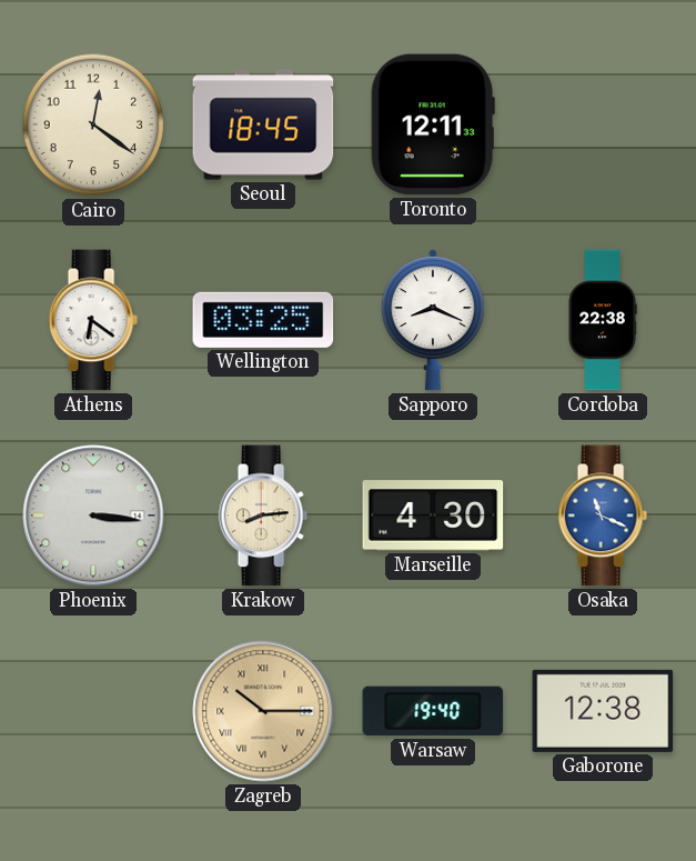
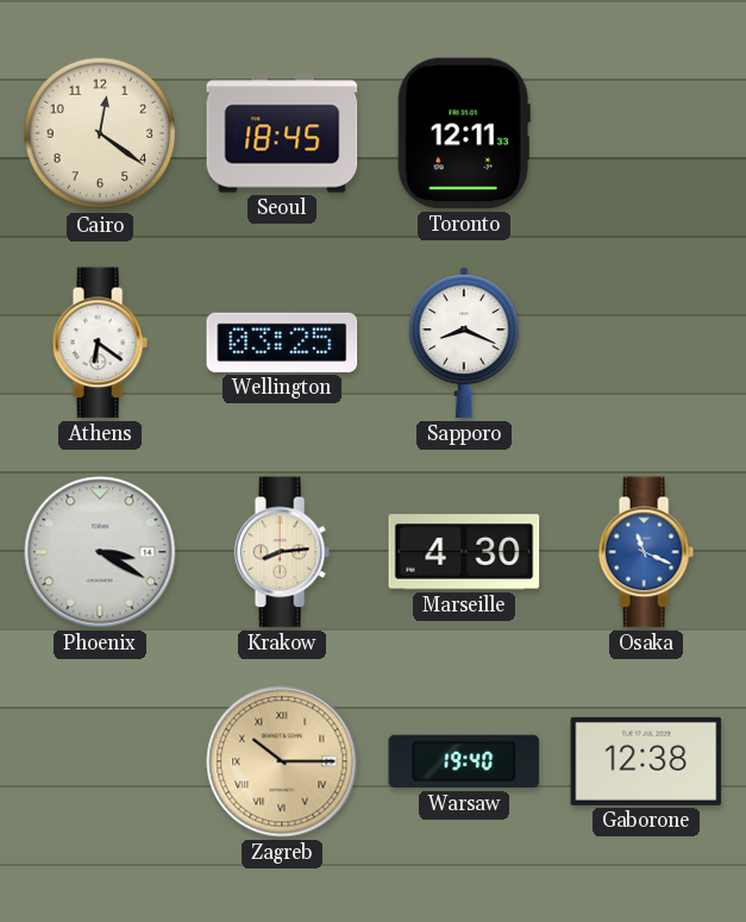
Cordoba: 22:38 -> none (603, 320)
Phoenix: 3:16 -> 3:20 (100, 552)
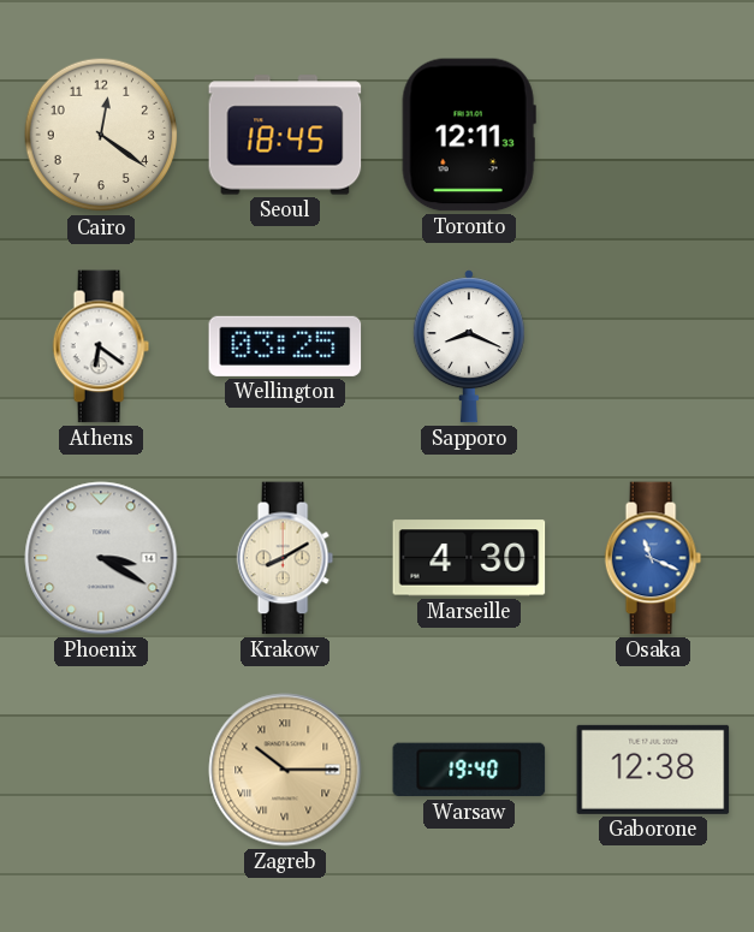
Krakow: 8:14 -> 8:10 (285, 558)
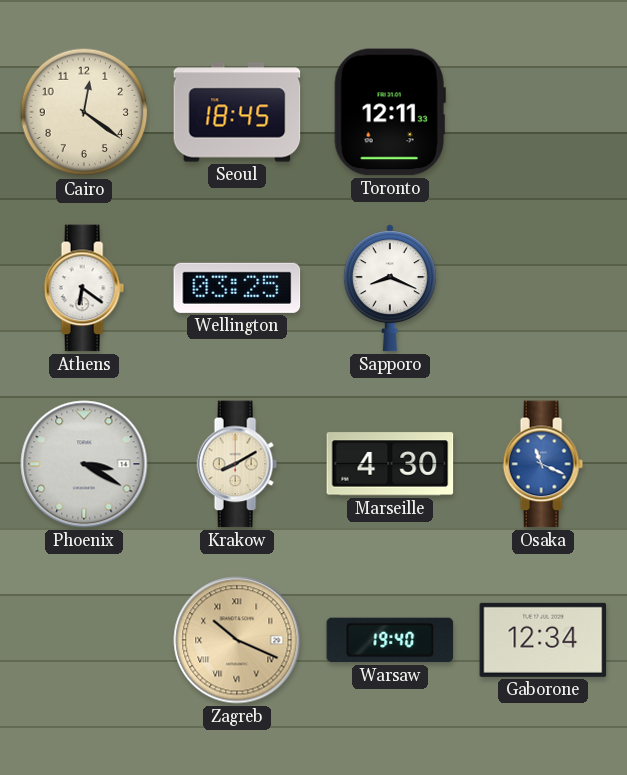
Zagreb: 10:15 -> 10:19 (237, 640)
Gaborone: 12:38 -> 12:34 (543, 640)
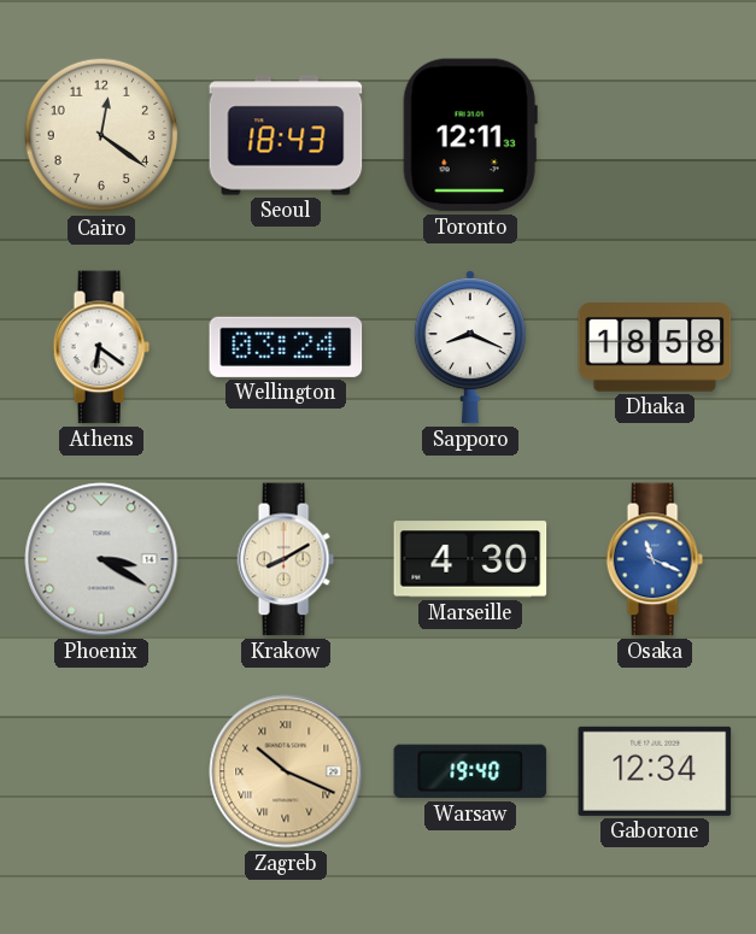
Seoul: 18:45 -> 18:43 (286, 135)
Wellington: 03:25 -> 03:24 (286, 347)
Dhaka: none -> 18:58 (655, 348)
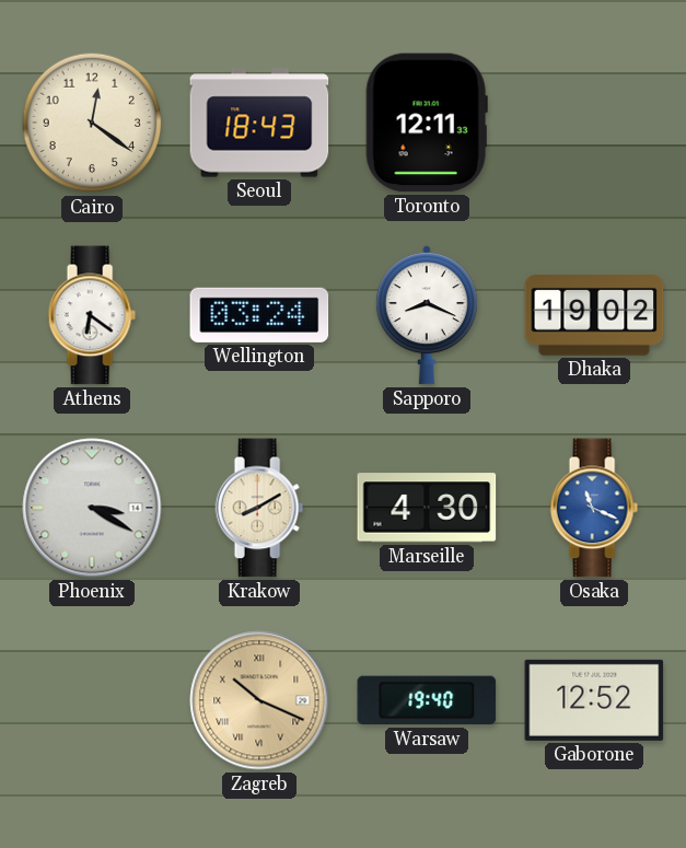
Dhaka: 18:58 -> 19:02 (594, 316)
Gaborone: 12:34 -> 12:52 (594, 700)
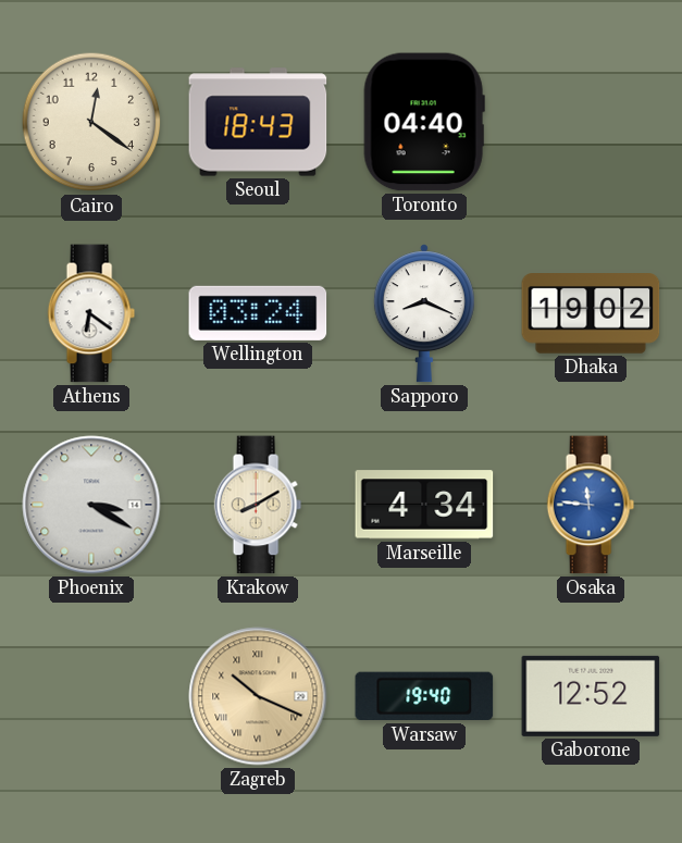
Toronto: 12:11 -> 04:40 (424, 122)
Marseille: 4:30 -> 4:34 (424, 505)
Osaka: 11:19 -> 11:46 (591, 505)
